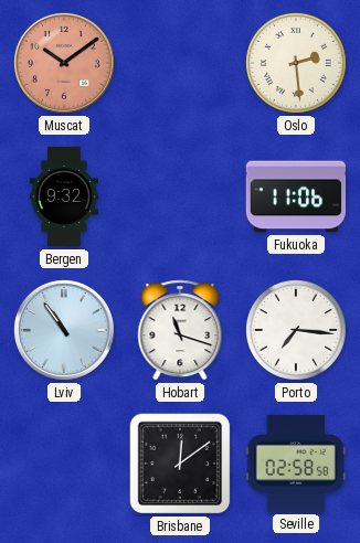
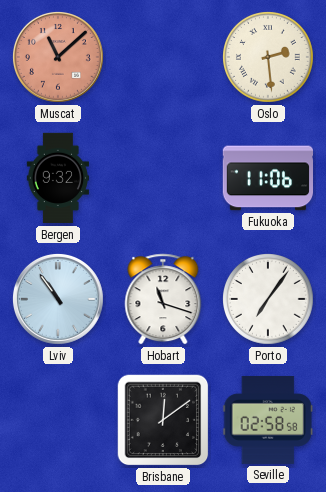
Muscat: 10:09 -> 11:08 (58, 57)
Porto: 7:16 -> 7:06 (269, 300)
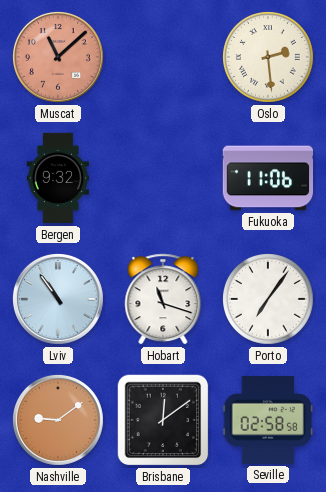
Nashville: none -> 9:09 (58, 420)
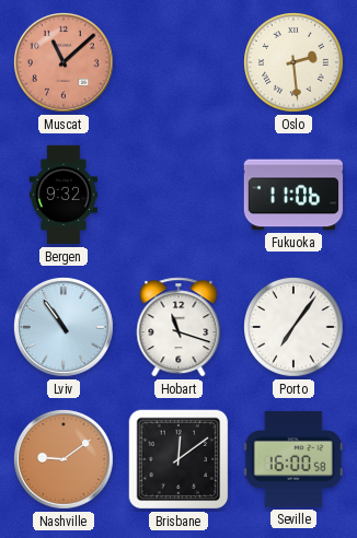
Seville: 02:58 -> 16:00 (292, 459)
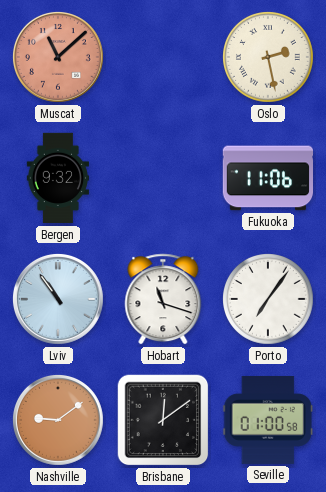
Oslo: 2:29 -> 2:28 (269, 58)
Seville: 16:00 -> 01:00 (267, 420)
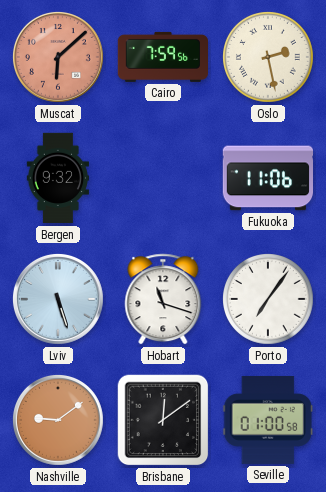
Muscat: 11:08 -> 6:08 (58, 57)
Cairo: none -> 7:59 (163, 57)
Lviv: 10:54 -> 5:27 (58, 299)
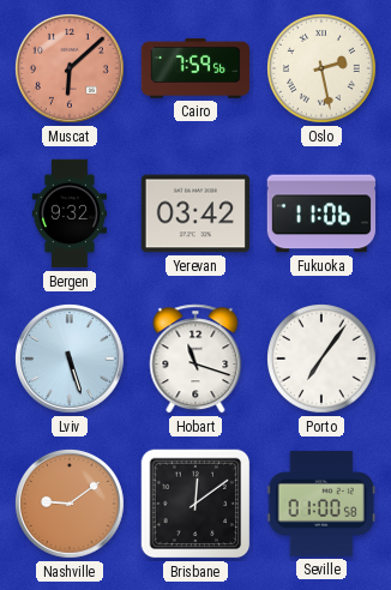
Yerevan: none -> 03:42 (194, 213)
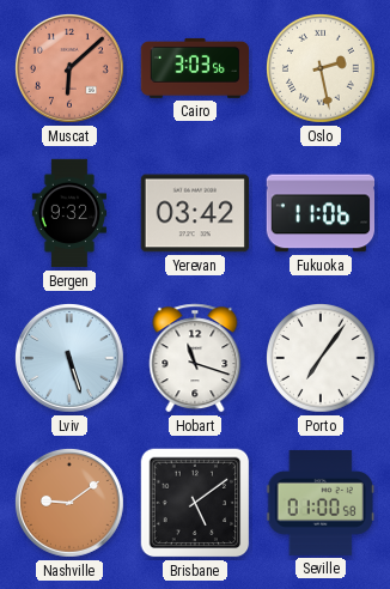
Cairo: 7:59 -> 3:03 (195, 68)
Brisbane: 12:09 -> 5:09 (195, 503)
